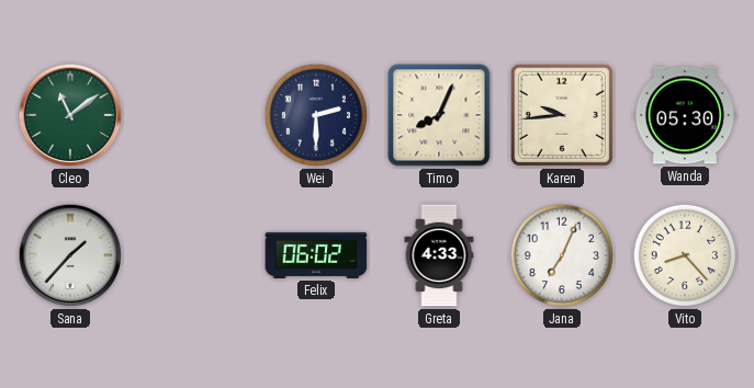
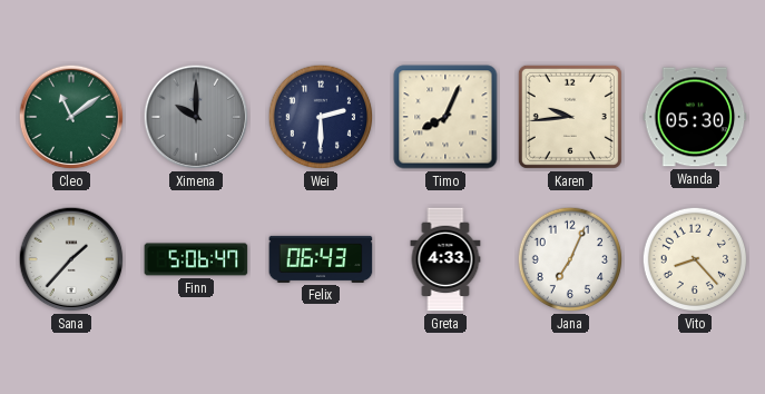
Ximena: none -> 10:00 (196, 117)
Finn: none -> 5:06 (196, 259)
Felix: 06:02 -> 06:43 (321, 259)
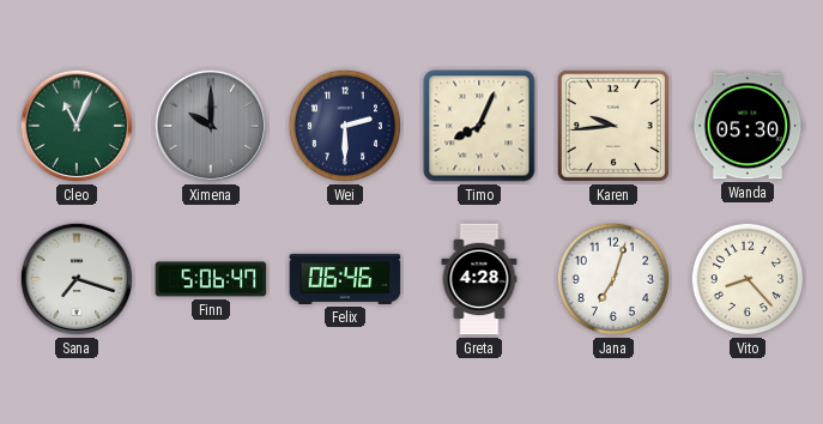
Cleo: 11:09 -> 11:04 (77, 126)
Sana: 1:37 -> 7:18 (77, 279)
Felix: 06:43 -> 06:46 (345, 279)
Greta: 4:33 -> 4:28 (479, 279)
Jana: 7:04 -> 7:03 (613, 279)
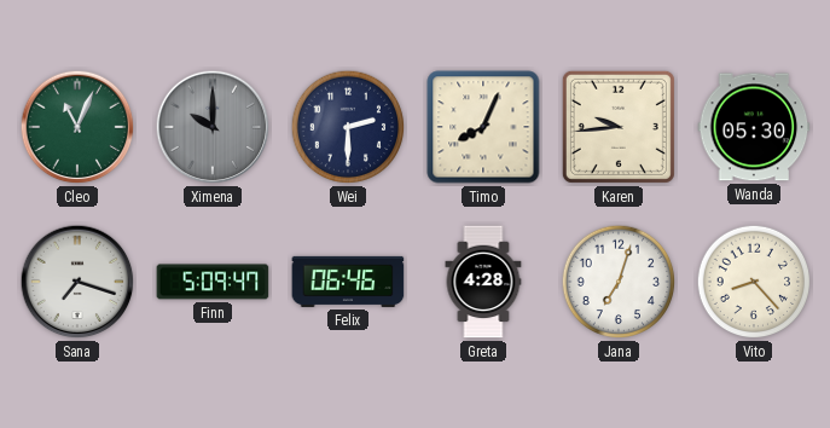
Finn: 5:06 -> 5:09 (213, 282)
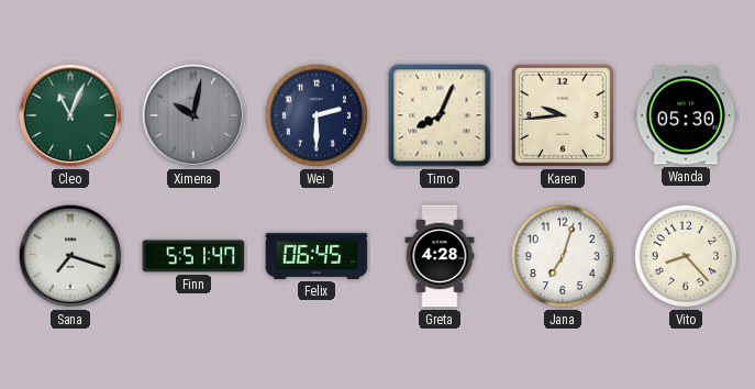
Ximena: 10:00 -> 10:02 (193, 115)
Finn: 5:09 -> 5:51 (193, 256)
Felix: 06:46 -> 06:45 (317, 256)
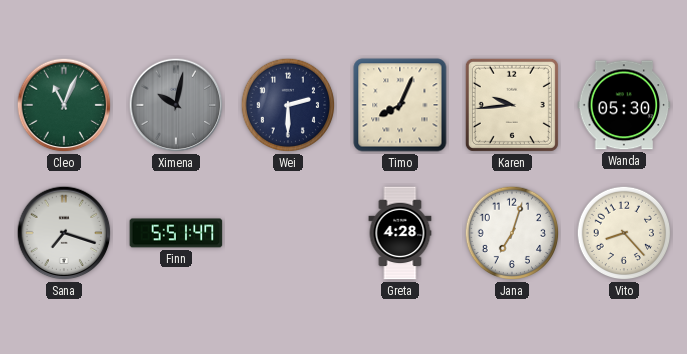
Felix: 06:45 -> none (317, 256)
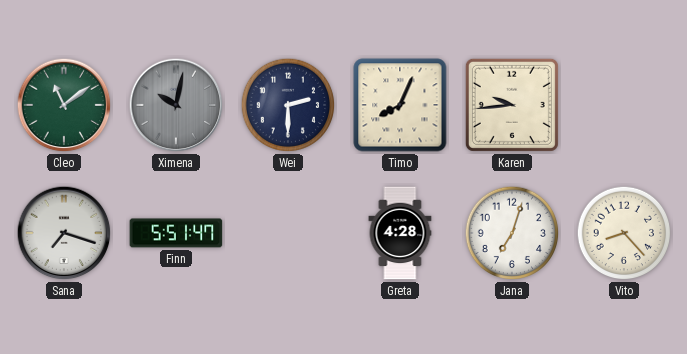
Cleo: 11:04 -> 11:09 (64, 105)
Wanda: 05:30 -> none (624, 105)
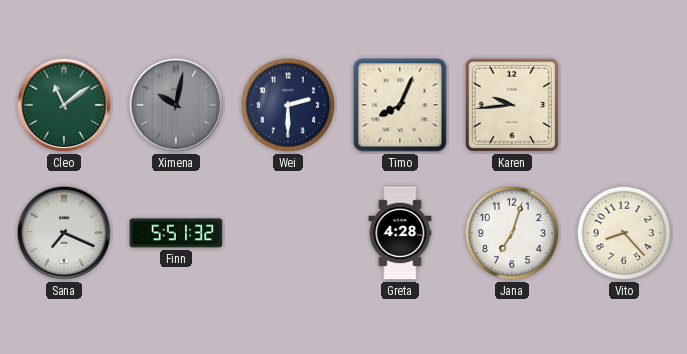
Sana: 7:18 -> 7:19 (64, 233)
Finn: 5:51:47 -> 5:51:32 (176, 233)
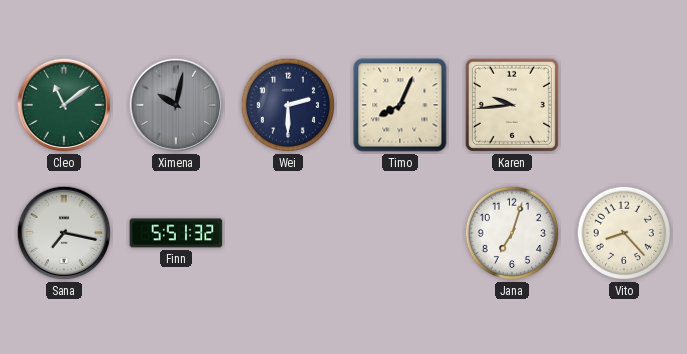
Sana: 7:19 -> 7:17 (64, 233)
Greta: 4:28 -> none (400, 233)
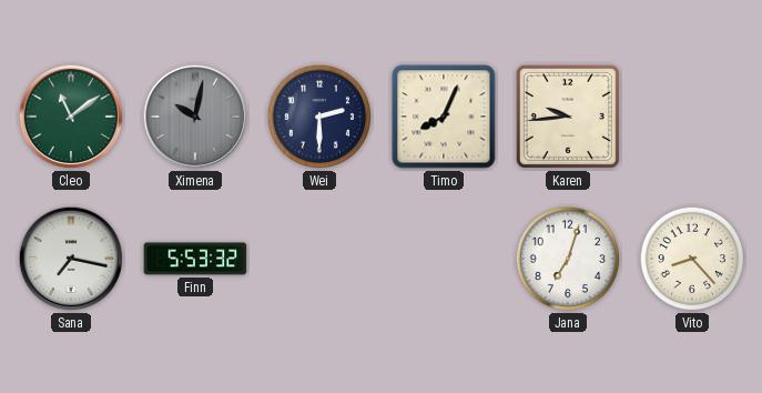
Finn: 5:51 -> 5:53 (195, 259)
